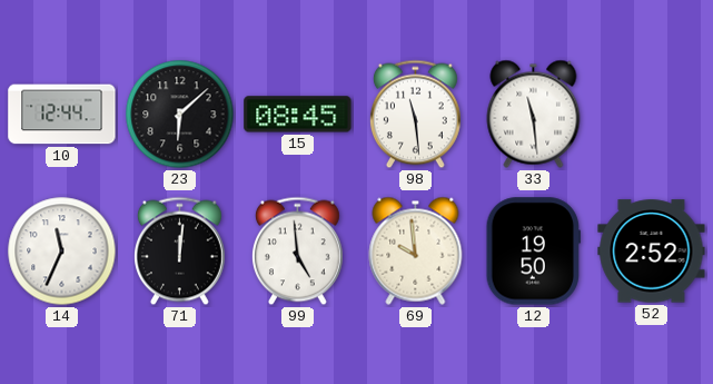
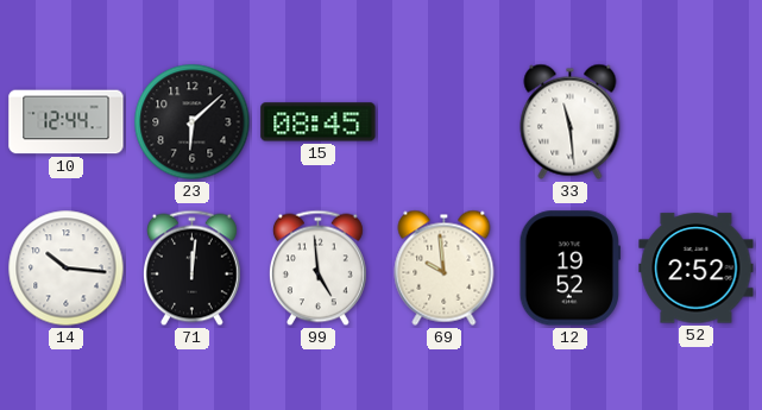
98: 11:29 -> none (415, 115)
14: 11:34 -> 10:16 (67, 269)
12: 19:50 -> 19:52 (569, 269)
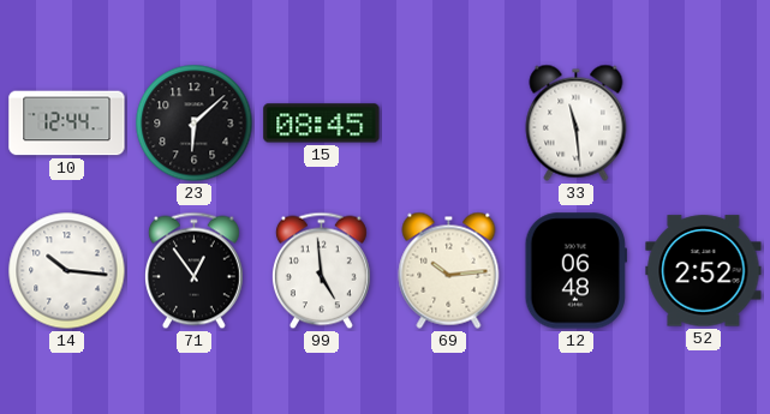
71: 12:01 -> 12:54 (193, 271)
69: 9:59 -> 10:14 (449, 270)
12: 19:52 -> 06:48 (575, 271)
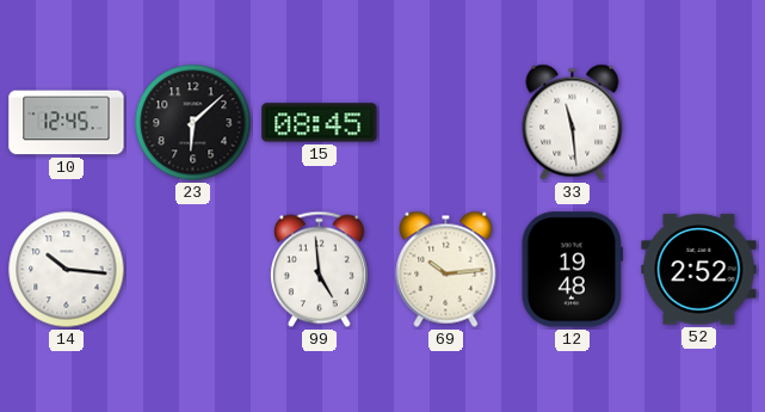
10: 12:44 -> 12:45 (67, 123)
71: 12:54 -> none (193, 271)
12: 06:48 -> 19:48 (572, 270)
